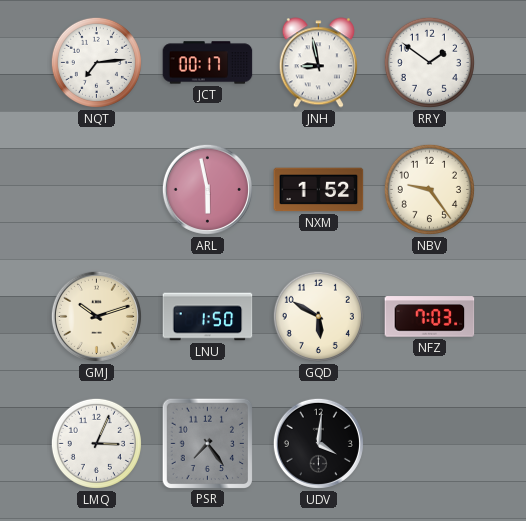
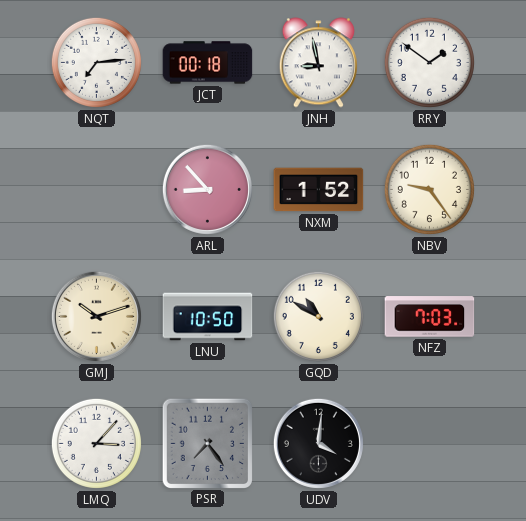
JCT: 00:17 -> 00:18 (208, 63)
ARL: 5:58 -> 8:53 (207, 189)
LNU: 1:50 -> 10:50 (208, 317)
GQD: 5:50 -> 10:50 (318, 316)
LMQ: 3:04 -> 3:07 (96, 443)
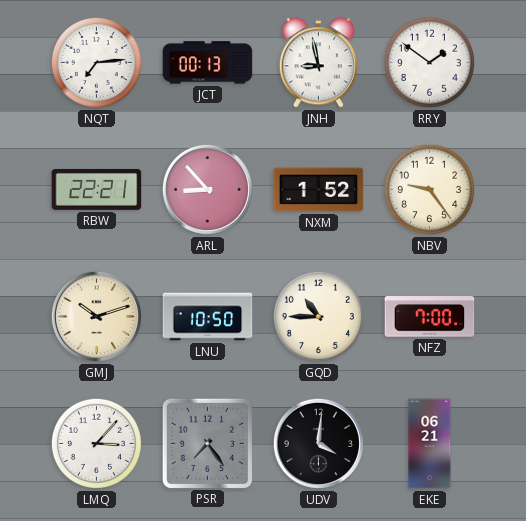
JCT: 00:18 -> 00:13 (208, 63)
RBW: none -> 22:21 (97, 189)
GQD: 10:50 -> 10:45 (318, 316)
NFZ: 7:03 -> 7:00 (430, 317)
EKE: none -> 06:21 (430, 444)
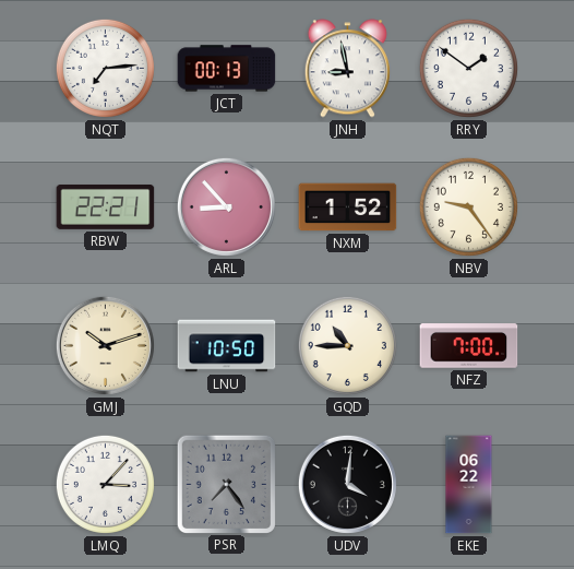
EKE: 06:21 -> 06:22 (469, 485)
